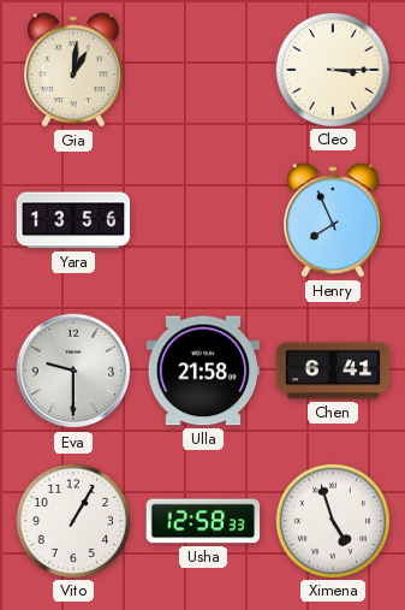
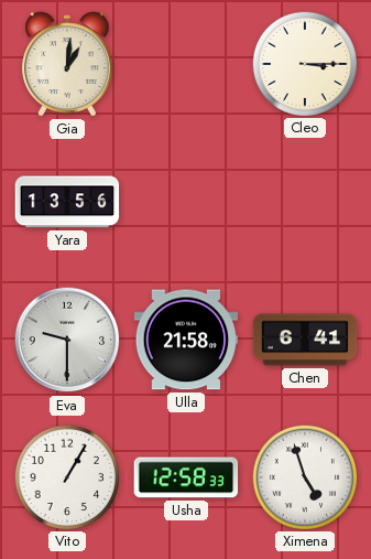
Henry: 7:56 -> none (333, 220)
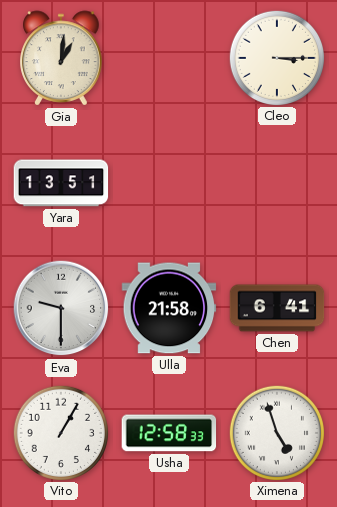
Yara: 13:56 -> 13:51 (61, 183)
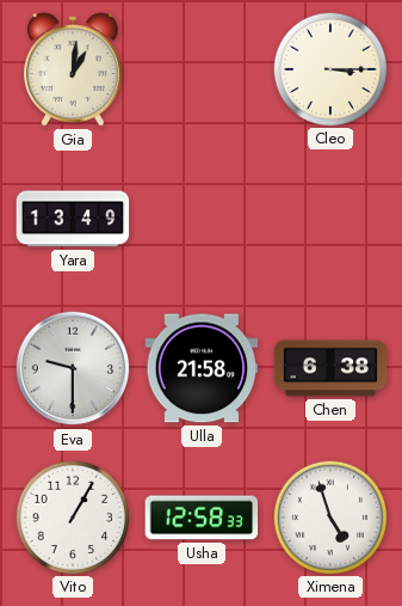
Yara: 13:51 -> 13:49 (73, 219)
Chen: 6:41 -> 6:38 (330, 368)
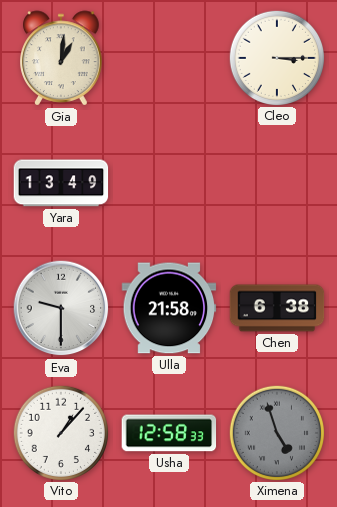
Vito: 1:05 -> 1:07 (60, 432)
Ximena dial: white -> grey (276, 432)
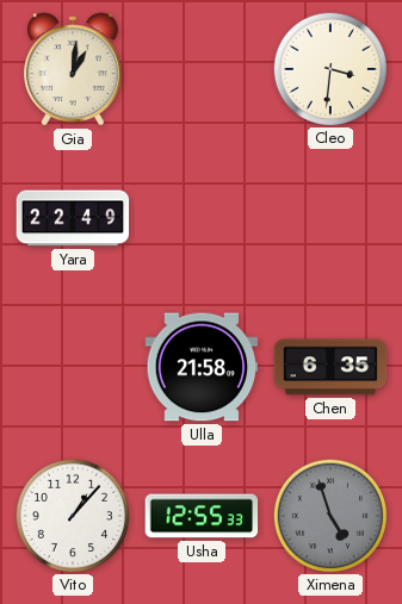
Cleo: 3:15 -> 3:31 (329, 68)
Yara: 13:49 -> 22:49 (73, 218)
Eva: 9:30 -> none (61, 308)
Chen: 6:38 -> 6:35 (330, 367)
Usha: 12:58 -> 12:55 (202, 516)
